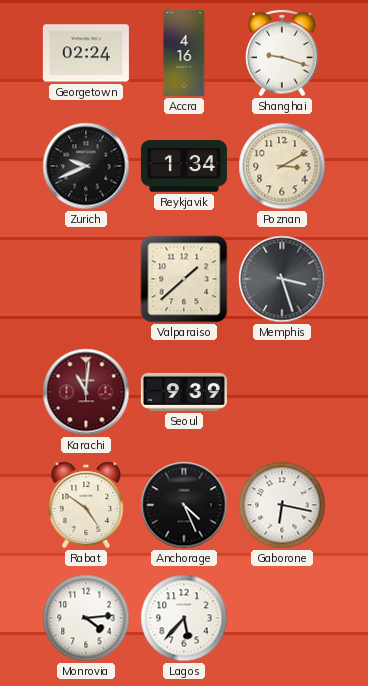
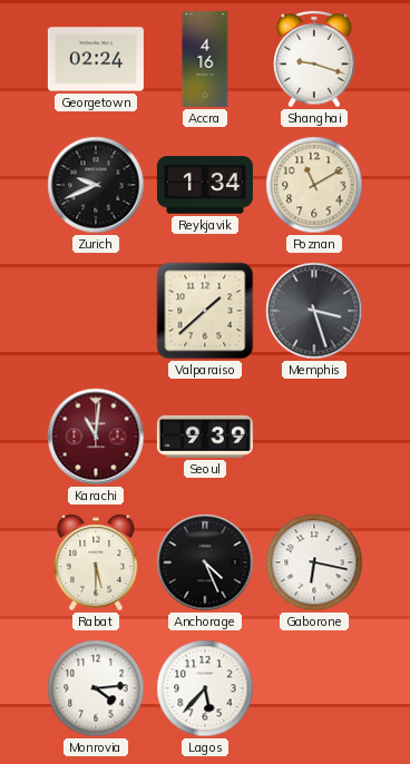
Poznan: 3:10 -> 11:10 (314, 185)
Rabat: 4:51 -> 5:30 (96, 562)
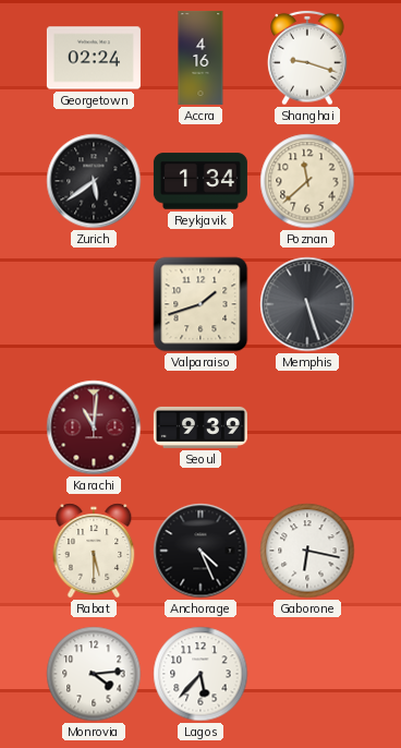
Zurich: 9:41 -> 5:39 (94, 181)
Poznan: 11:10 -> 11:38 (307, 181)
Valparaiso: 1:38 -> 1:42 (200, 304)
Memphis: 3:27 -> 5:27 (307, 304)
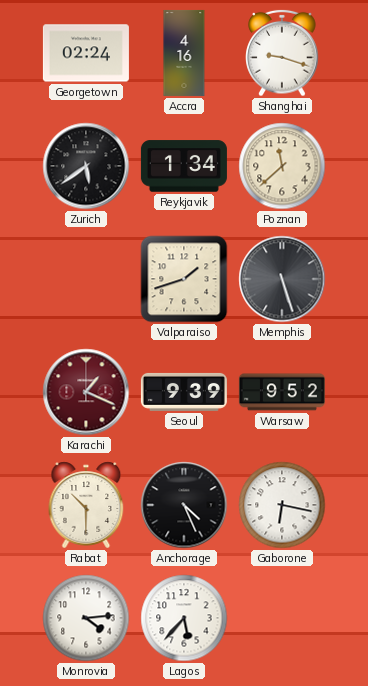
Karachi: 11:01 -> 1:19 (86, 392)
Warsaw: none -> 9:52 (282, 392)
Rabat: 5:30 -> 10:30 (86, 505)
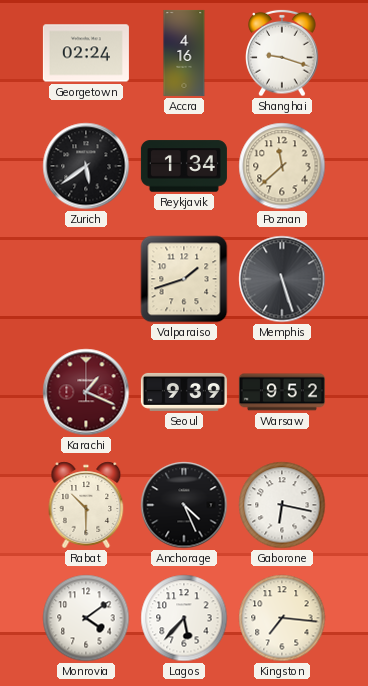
Monrovia: 4:14 -> 4:09 (86, 618)
Kingston: none -> 7:16 (282, 618)
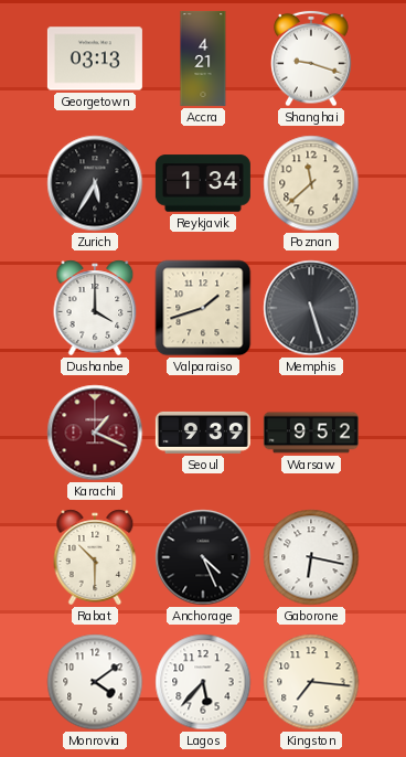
Georgetown: 02:24 -> 03:13 (95, 58)
Accra: 4:16 -> 4:21 (203, 58)
Zurich: 5:39 -> 5:35 (95, 183)
Dushanbe: none -> 4:00 (95, 308)
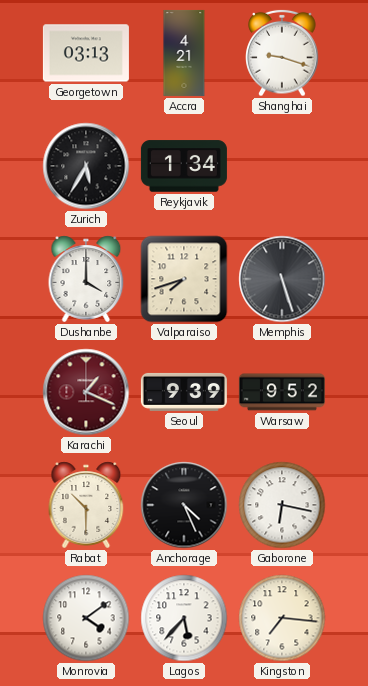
Poznan: 11:38 -> none (311, 183)
Valparaiso: 1:42 -> 7:42 (184, 279)
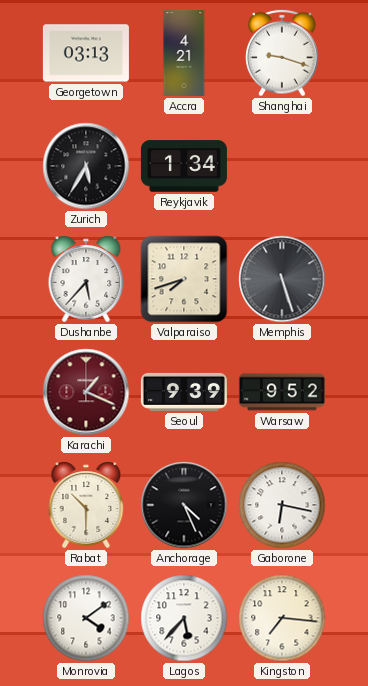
Dushanbe: 4:00 -> 5:37 (86, 279)
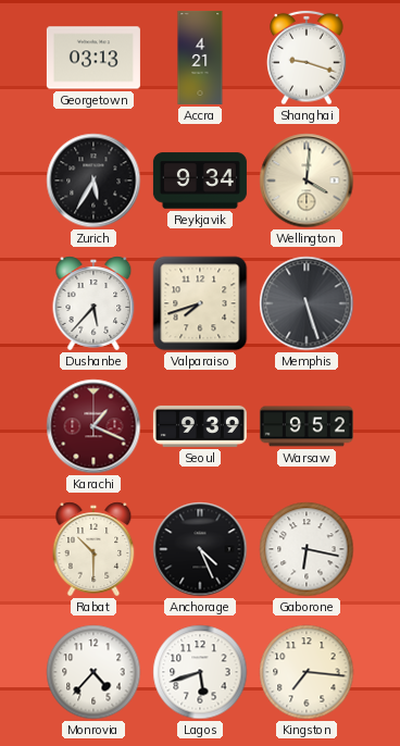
Reykjavik: 1:34 -> 9:34 (200, 181)
Wellington: none -> 4:01 (307, 181)
Monrovia: 4:09 -> 4:37 (93, 672)
Lagos: 5:37 -> 5:42 (200, 672)
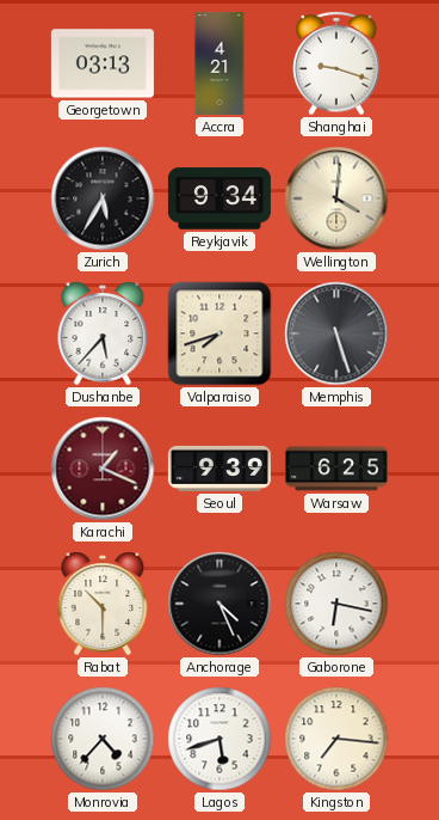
Warsaw: 9:52 -> 6:25 (336, 469)
